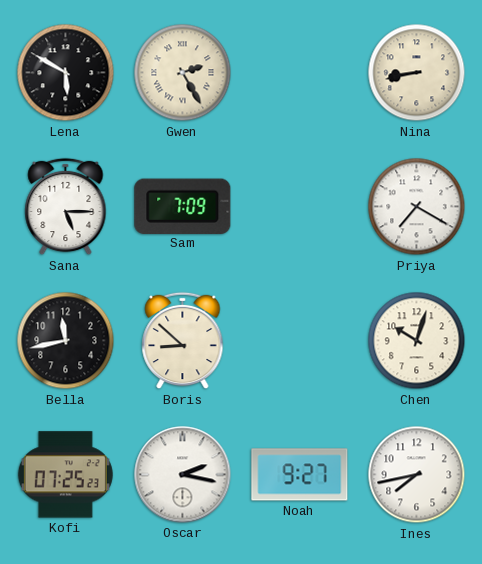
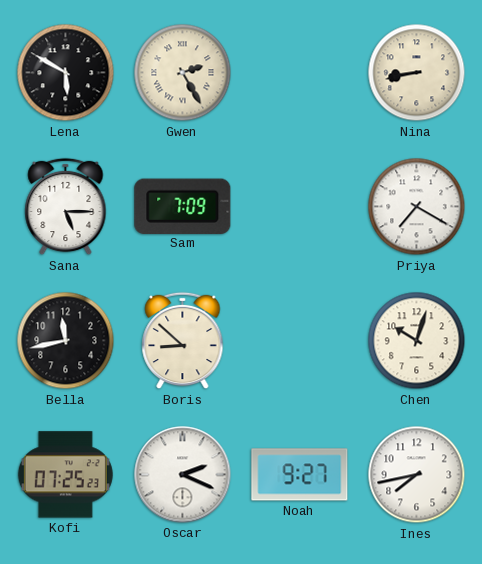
Oscar: 2:17 -> 2:19 (183, 475)
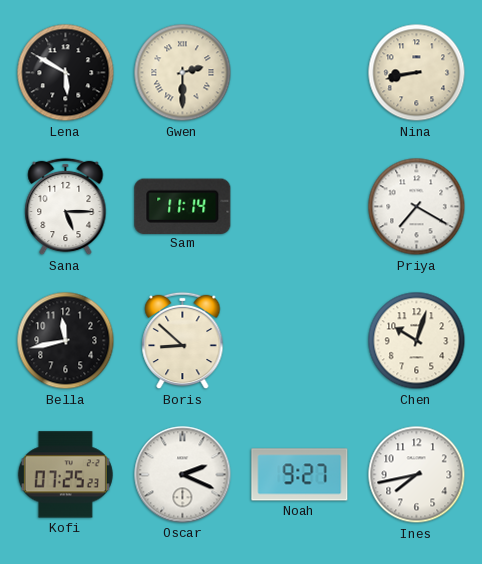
Gwen: 2:25 -> 2:30 (183, 73)
Sam: 7:09 -> 11:14 (183, 206)
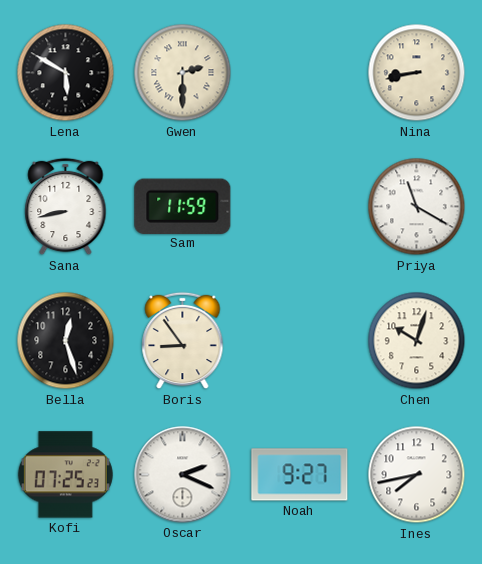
Sana: 5:15 -> 8:43 (66, 207)
Sam: 11:14 -> 11:59 (183, 206)
Priya: 7:20 -> 11:20 (417, 207)
Bella: 11:43 -> 12:27 (66, 341)
Boris: 8:52 -> 8:54 (183, 341)
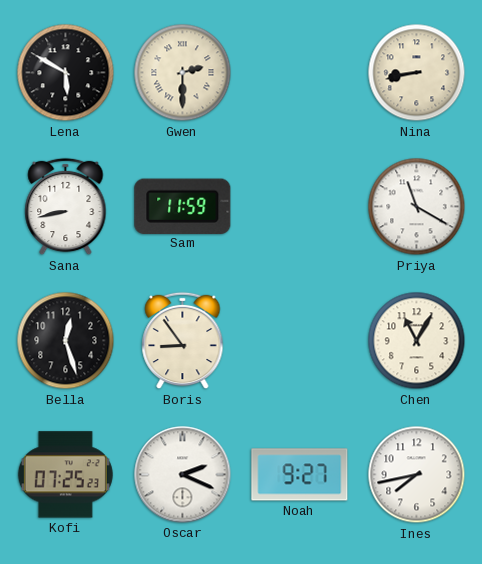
Chen: 10:03 -> 11:05 (417, 341)
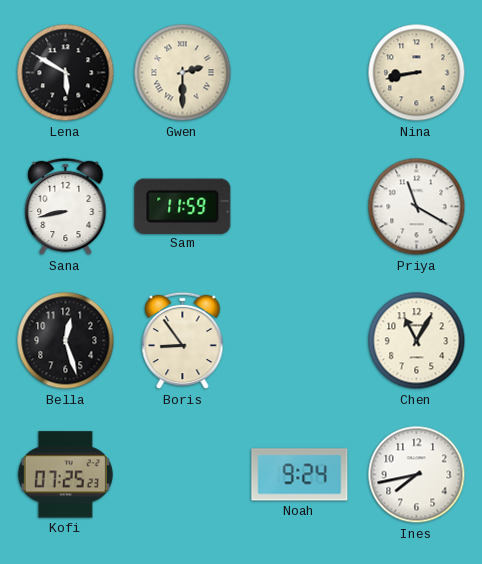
Oscar: 2:19 -> none (183, 475)
Noah: 9:27 -> 9:24 (300, 475)
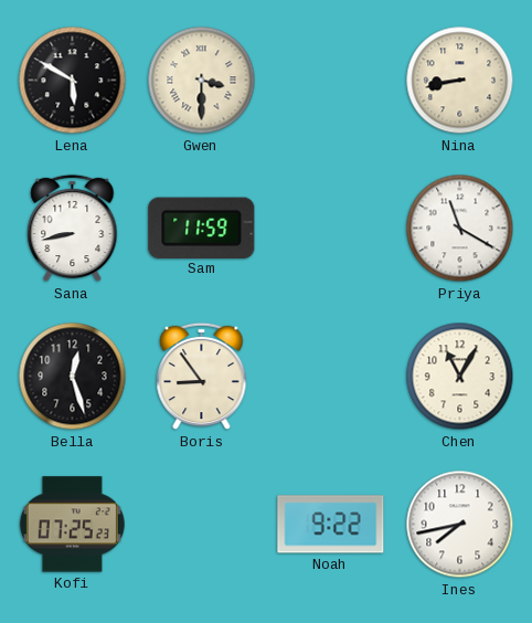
Gwen: 2:30 -> 3:30 (202, 81)
Noah: 9:24 -> 9:22 (331, 525)
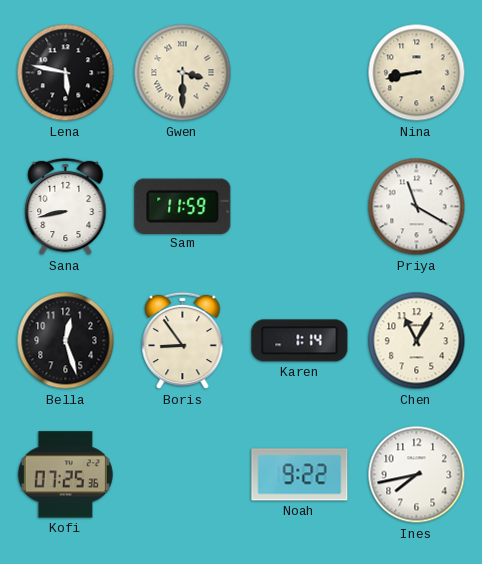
Lena: 5:50 -> 5:47 (66, 73)
Karen: none -> 1:14 (300, 341)
Kofi: 07:25:23 -> 07:25:36 (65, 475)
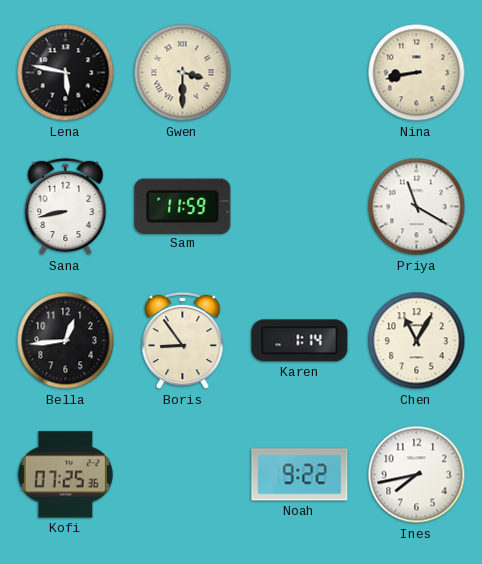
Bella: 12:27 -> 12:44 (66, 341)
